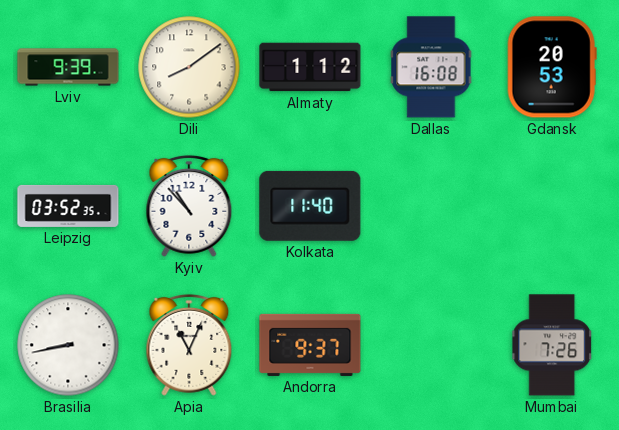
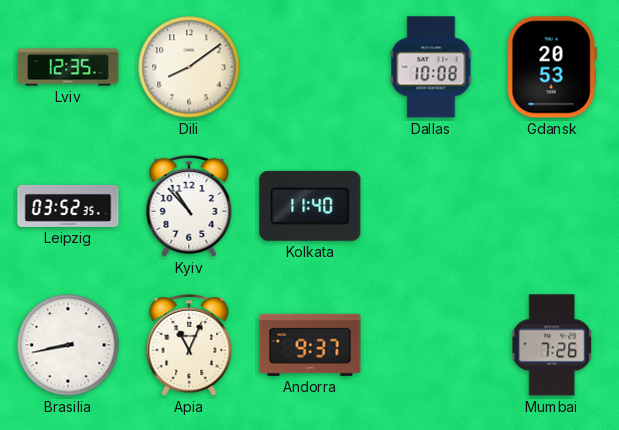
Lviv: 9:39 -> 12:35 (68, 67)
Almaty: 1:12 -> none (310, 67)
Dallas: 16:08 -> 10:08 (431, 67)
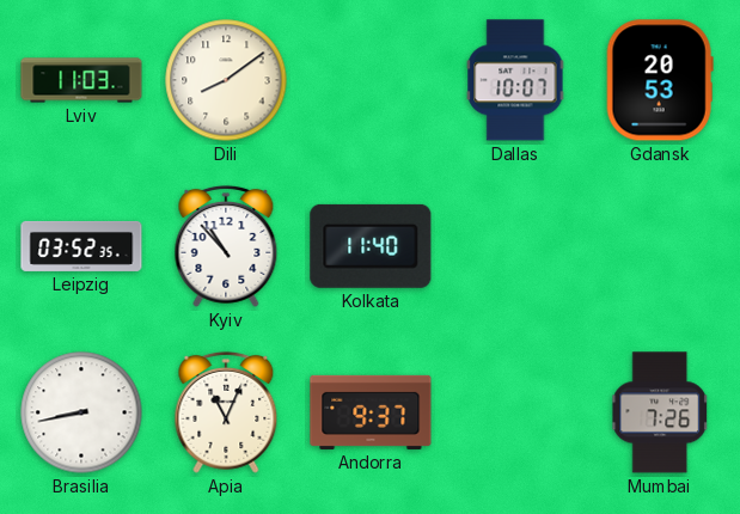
Lviv: 12:35 -> 11:03 (81, 80)
Dallas: 10:08 -> 10:07 (515, 80)
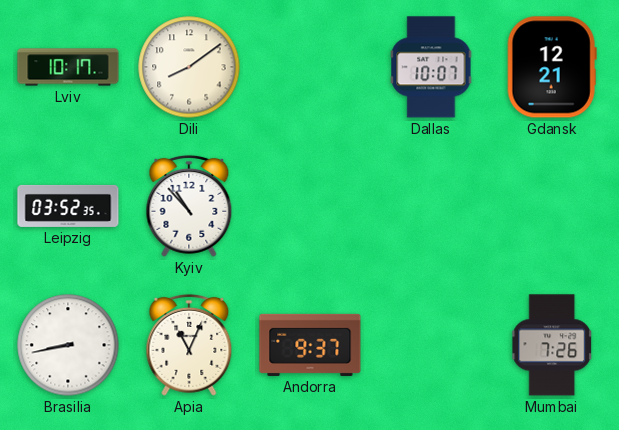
Lviv: 11:03 -> 10:17 (68, 67)
Gdansk: 20:53 -> 12:21 (552, 67)
Kolkata: 11:40 -> none (371, 246)
